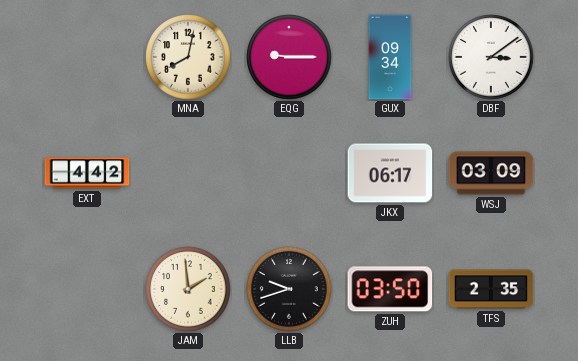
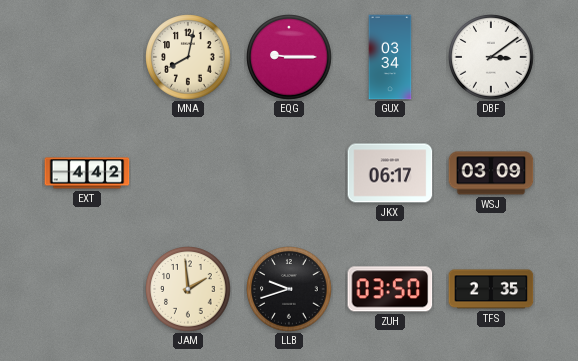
GUX: 09:34 -> 03:34 (390, 57)
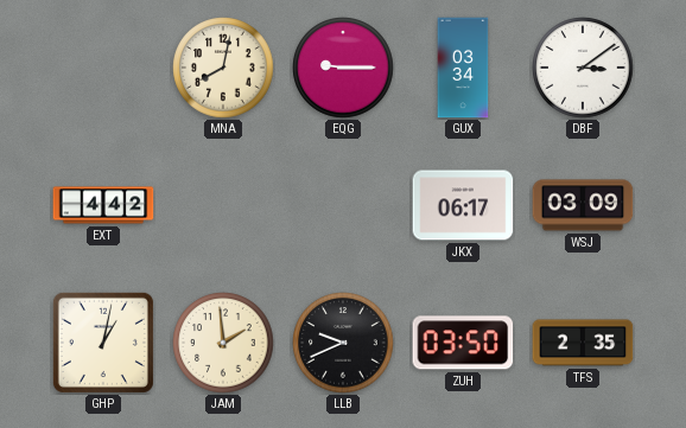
GHP: none -> 1:02 (103, 343)
LLB: 9:42 -> 9:41 (343, 343)
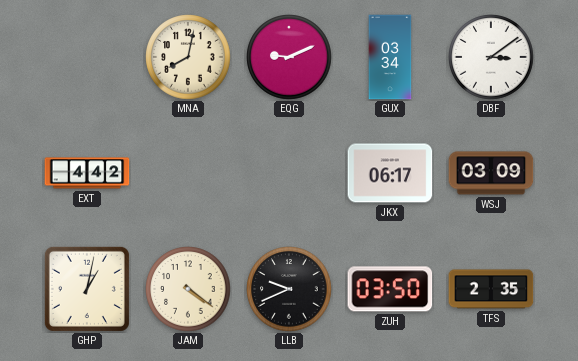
EQG: 9:15 -> 9:11 (289, 57)
JAM: 1:59 -> 4:21 (188, 289)
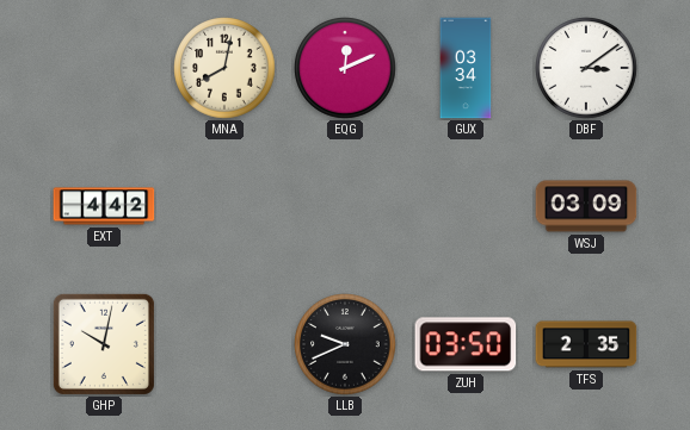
EQG: 9:11 -> 12:11 (345, 68)
JKX: 06:17 -> none (390, 173)
GHP: 1:02 -> 10:02 (104, 344)
JAM: 4:21 -> none (188, 289)
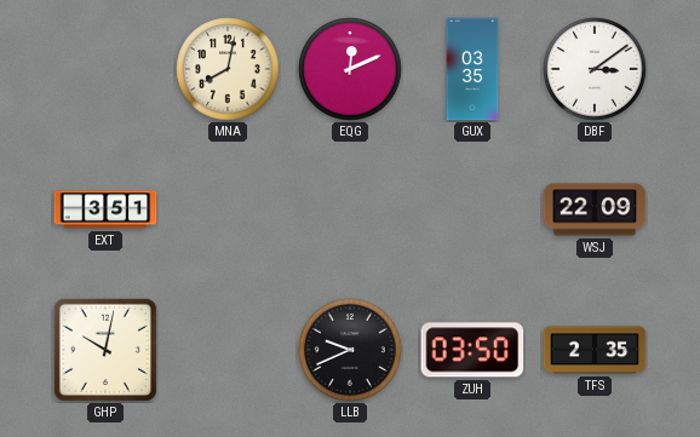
GUX: 03:34 -> 03:35 (472, 69)
EXT: 4:42 -> 3:51 (105, 209)
WSJ: 03:09 -> 22:09 (595, 209)
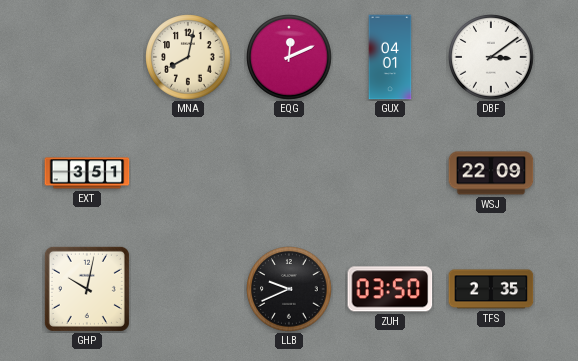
GUX: 03:35 -> 04:01 (390, 57)
